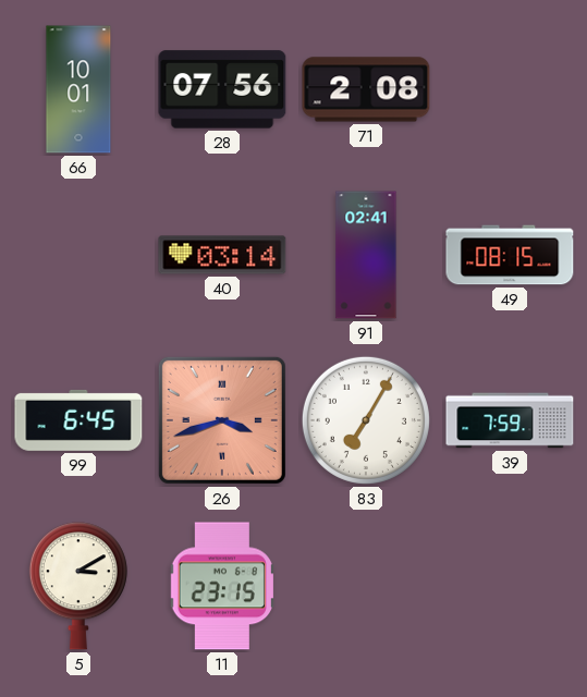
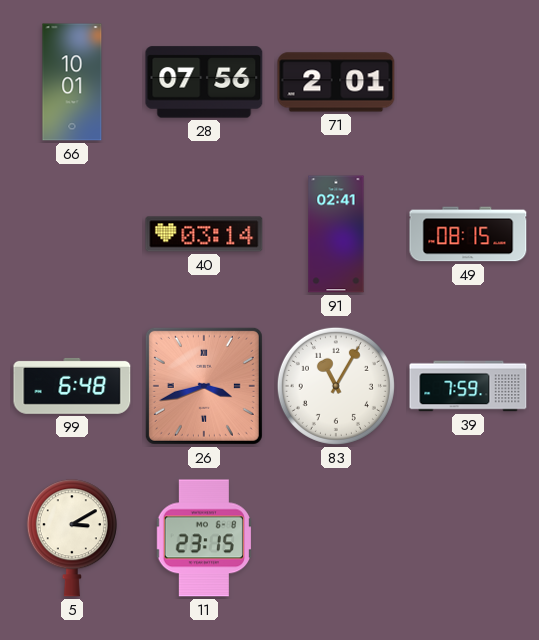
71: 2:08 -> 2:01 (336, 82)
99: 6:45 -> 6:48 (72, 386)
83: 7:05 -> 11:05 (336, 386)
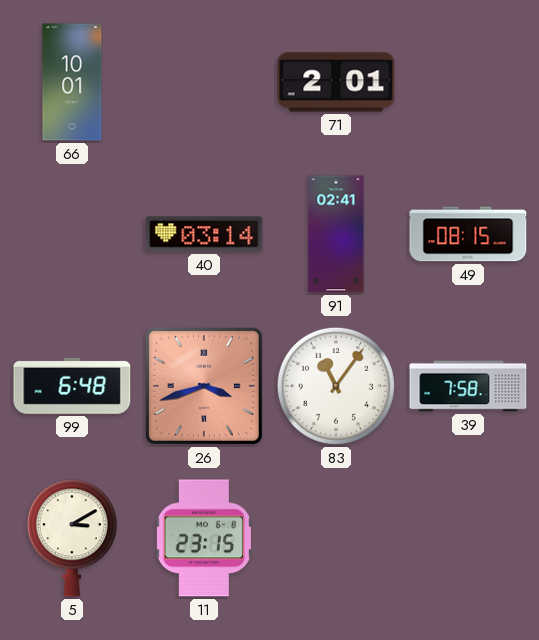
28: 07:56 -> none (204, 82)
83: 11:05 -> 11:06 (336, 386)
39: 7:59 -> 7:58 (468, 386)
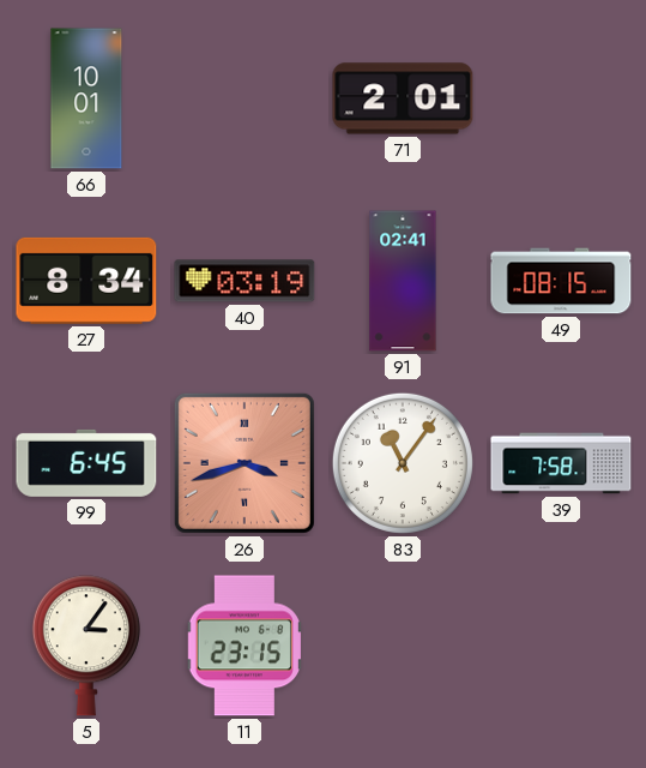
27: none -> 8:34 (86, 281)
40: 03:14 -> 03:19 (244, 281)
99: 6:48 -> 6:45 (86, 463)
5: 3:10 -> 3:06 (86, 646)
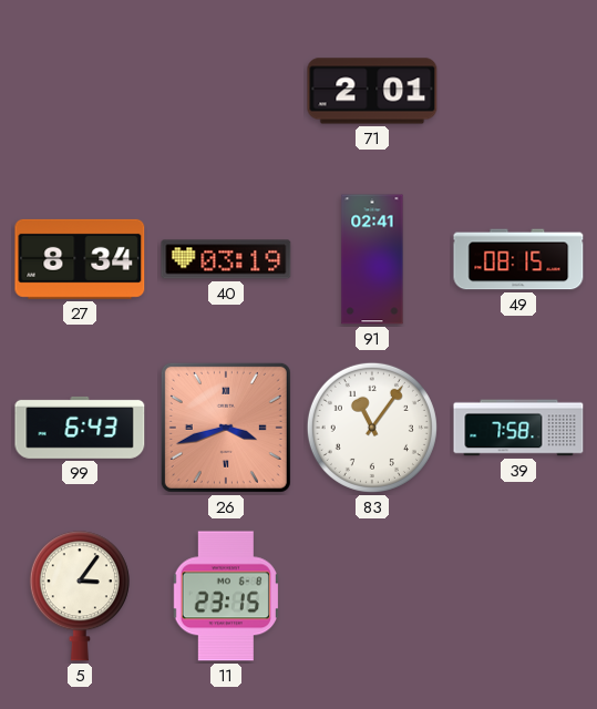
66: 10:01 -> none (86, 98)
99: 6:45 -> 6:43 (80, 428)
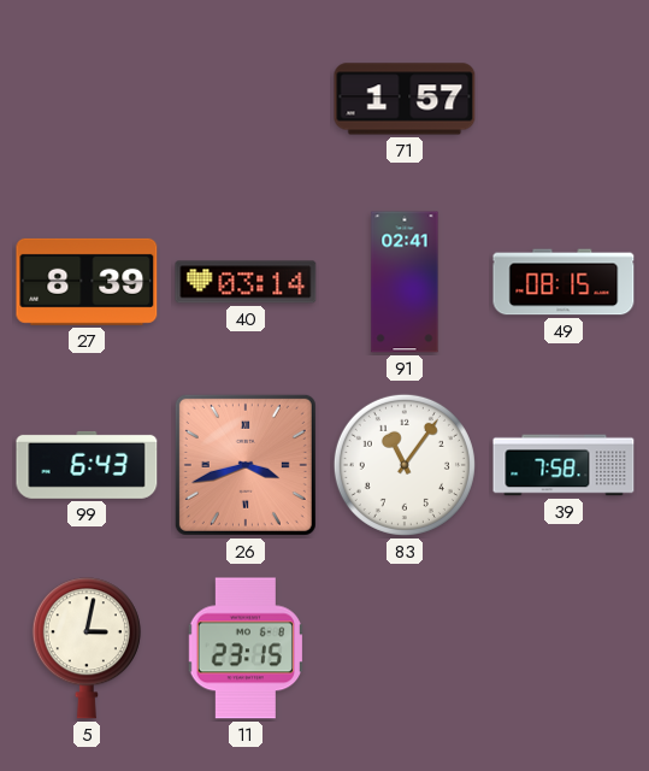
71: 2:01 -> 1:57 (405, 99)
27: 8:34 -> 8:39 (87, 282)
40: 03:19 -> 03:14 (246, 282)
5: 3:06 -> 3:02 (87, 648)
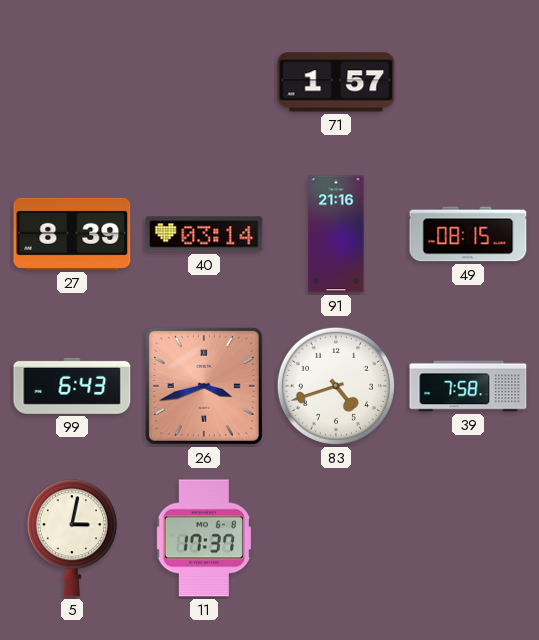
91: 02:41 -> 21:16 (336, 234)
83: 11:06 -> 4:42 (336, 386)
11: 23:15 -> 17:37 (204, 538)
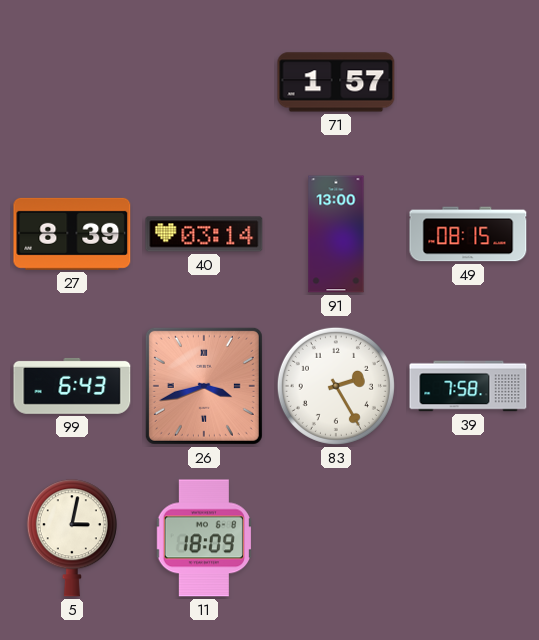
91: 21:16 -> 13:00 (336, 234)
83: 4:42 -> 2:25 (336, 386)
11: 17:37 -> 18:09 (204, 538)
